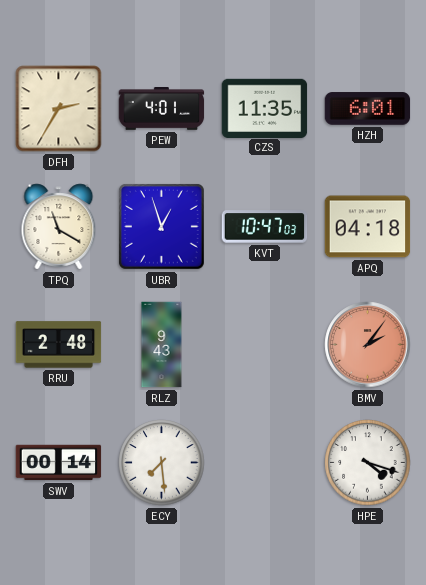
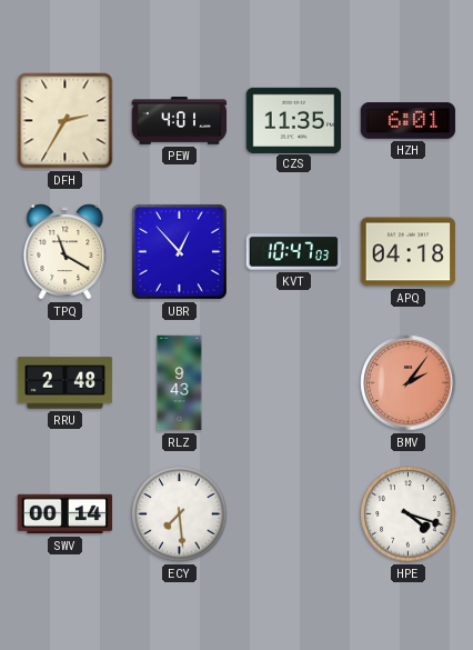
UBR: 12:57 -> 12:53 (179, 251)
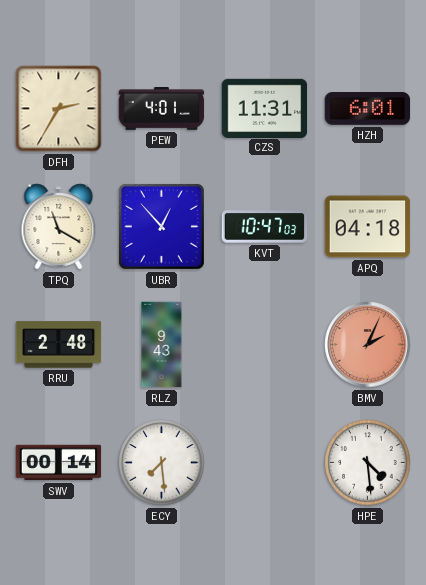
CZS: 11:35 -> 11:31 (265, 108)
BMV: 2:06 -> 2:04 (368, 345)
HPE: 4:18 -> 4:29 (368, 463)
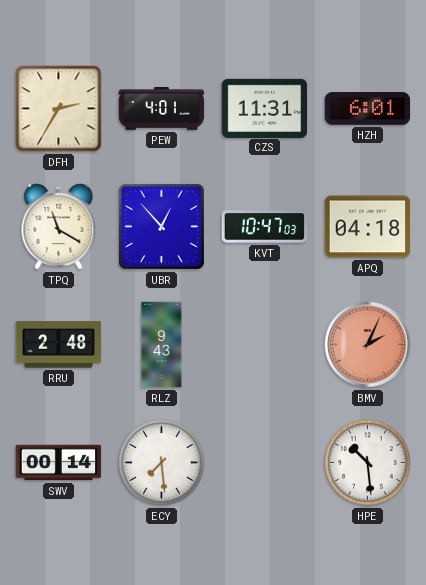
HPE: 4:29 -> 10:29 (368, 463)
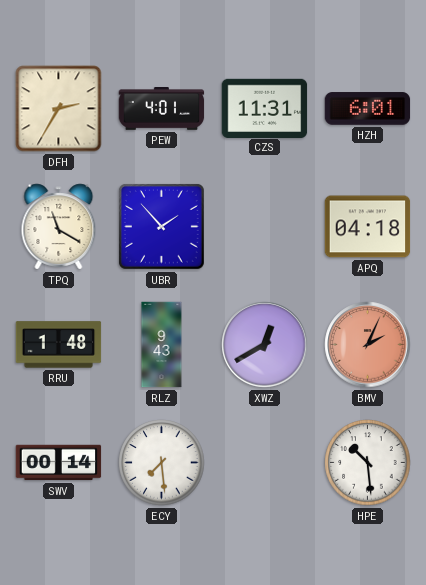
UBR: 12:53 -> 1:53 (161, 226)
KVT: 10:47 -> none (265, 227)
RRU: 2:48 -> 1:48 (59, 345)
XWZ: none -> 12:40 (265, 345)
